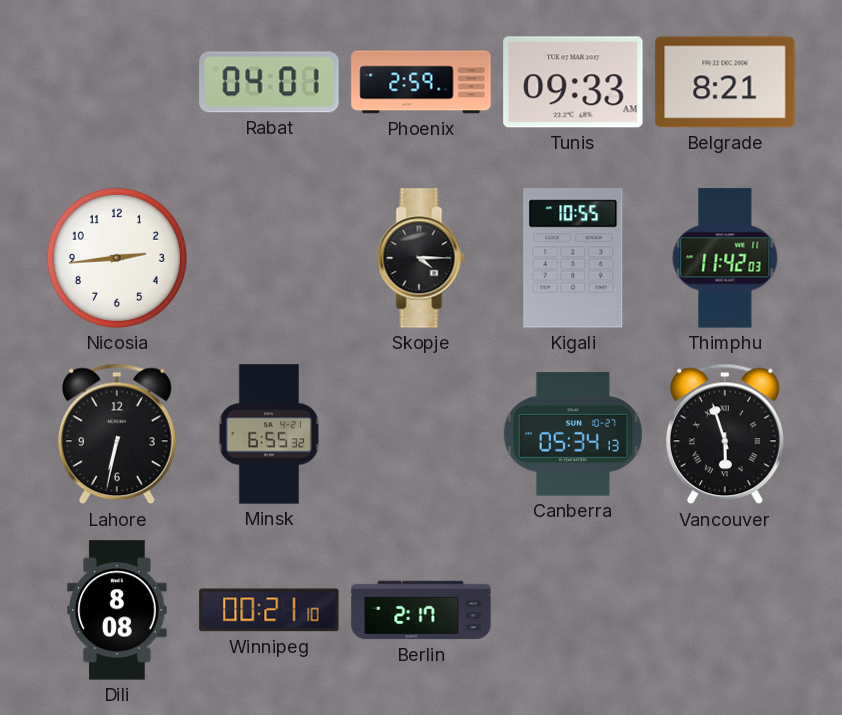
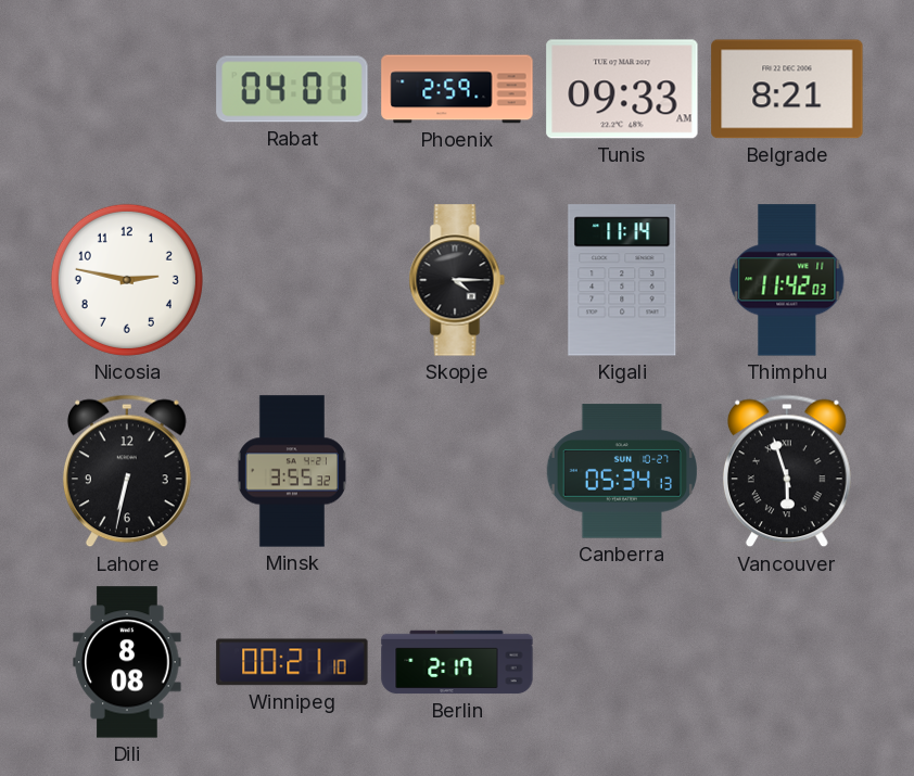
Nicosia: 2:44 -> 2:47 (127, 280)
Kigali: 10:55 -> 11:14 (622, 280)
Minsk: 6:55 -> 3:55 (292, 471)
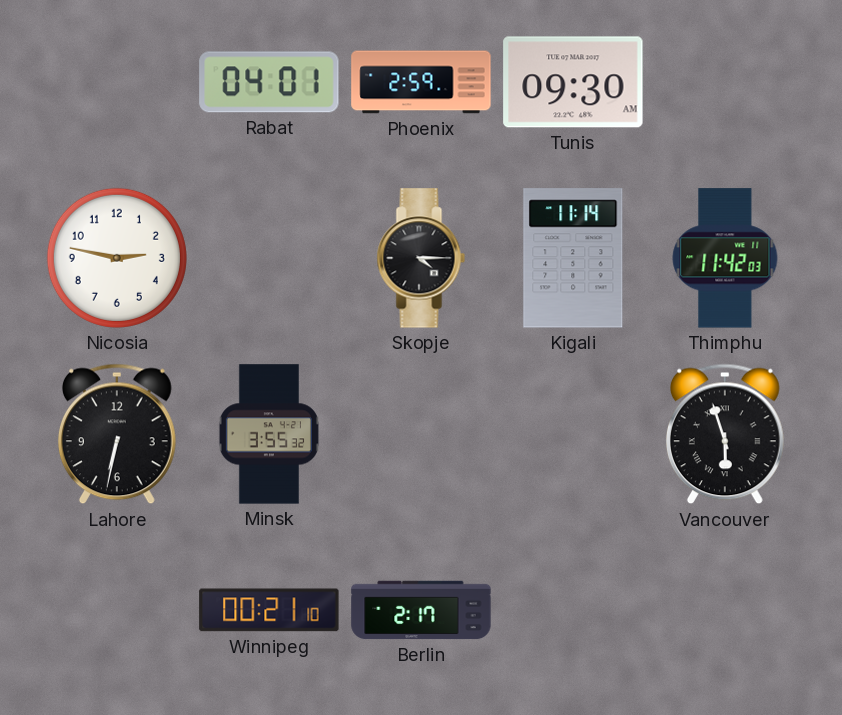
Tunis: 09:33 -> 09:30 (573, 82)
Belgrade: 8:21 -> none (787, 89)
Canberra: 05:34 -> none (621, 471)
Dili: 8:08 -> none (127, 662)
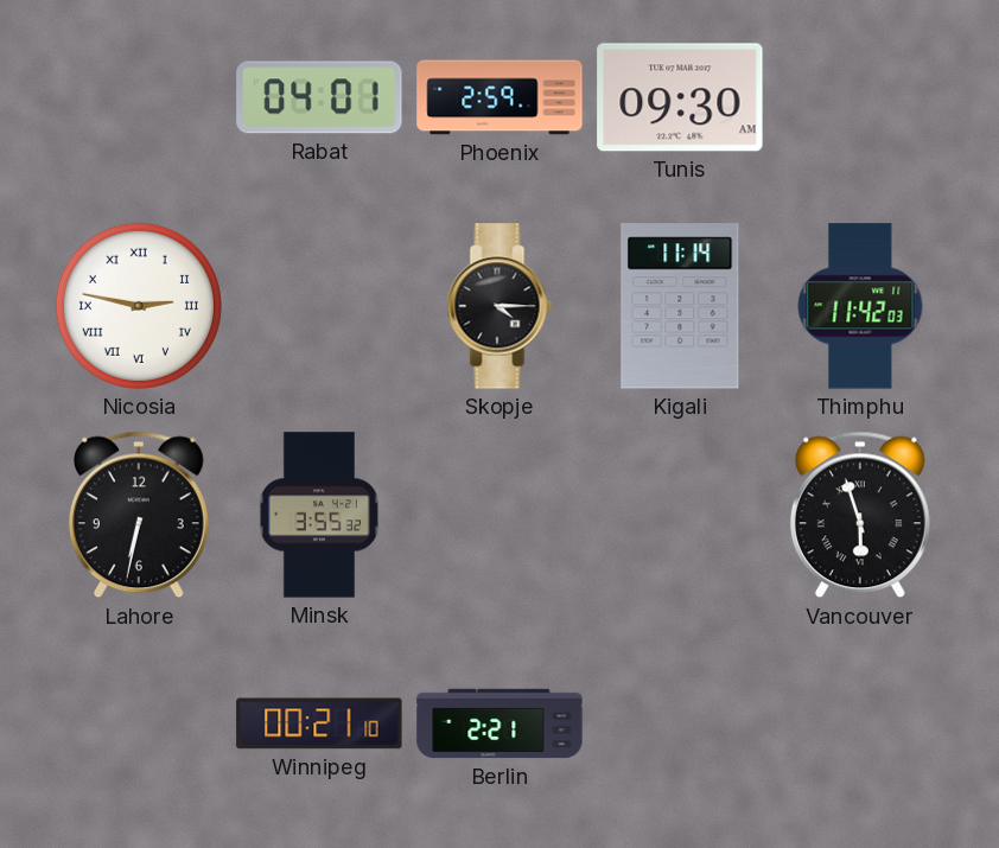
Nicosia numerals: Arabic -> Roman (139, 306)
Berlin: 2:17 -> 2:21 (499, 723)
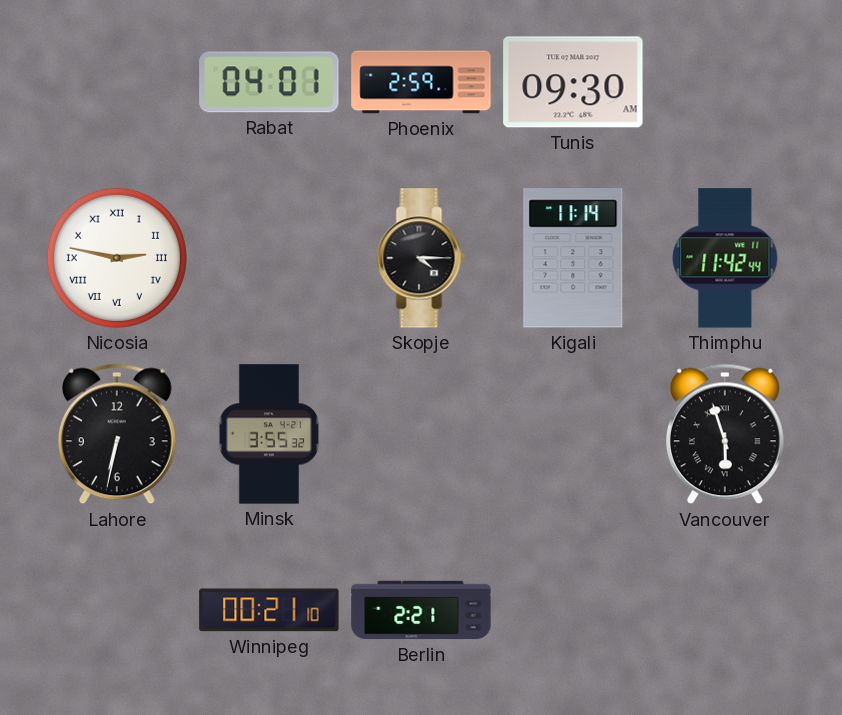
Thimphu: 11:42:03 -> 11:42:44 (725, 258)
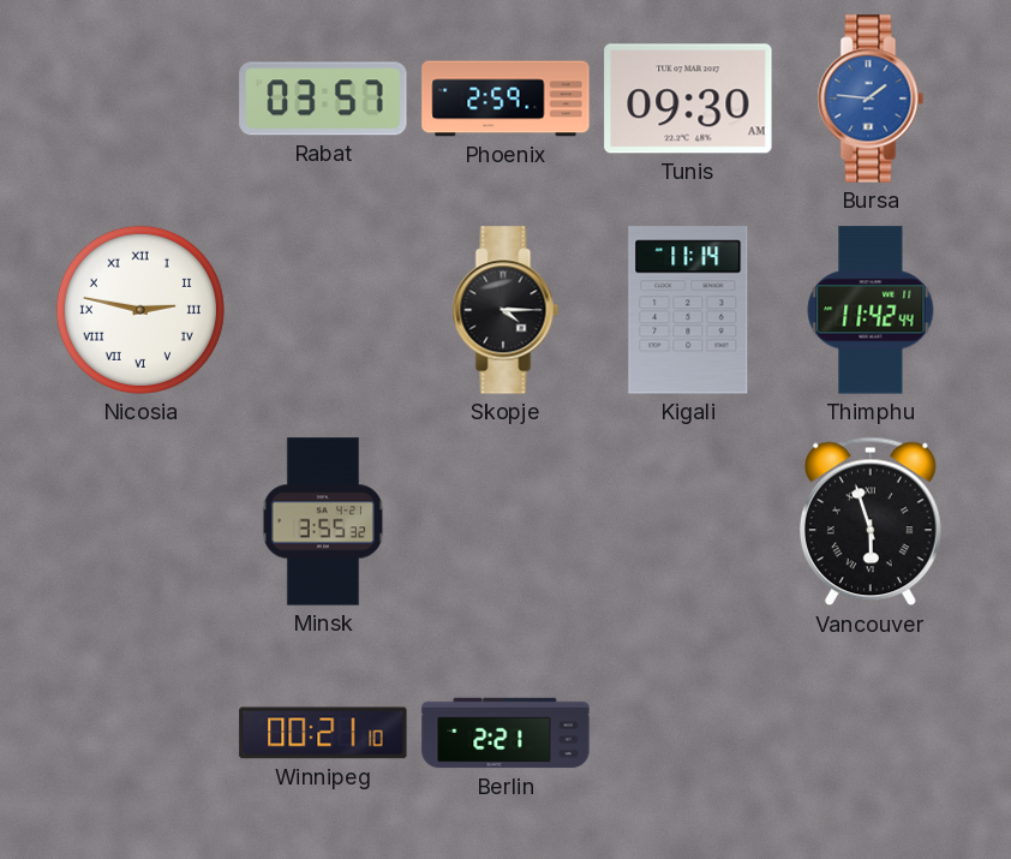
Rabat: 04:01 -> 03:57 (323, 99)
Bursa: none -> 1:46 (871, 99)
Lahore: 6:32 -> none (117, 434)
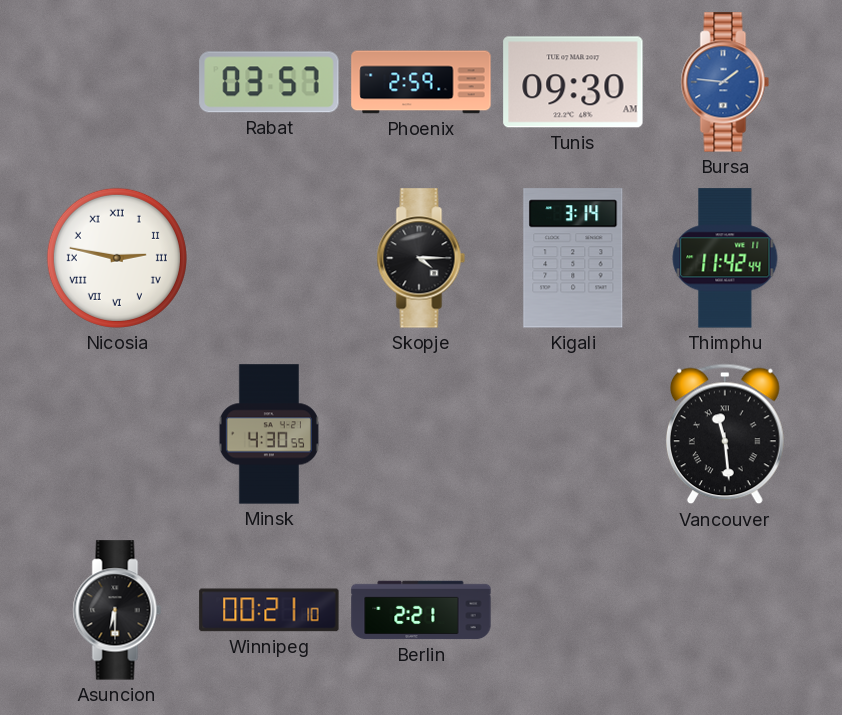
Kigali: 11:14 -> 3:14 (573, 258)
Minsk: 3:55 -> 4:30 (269, 434)
Vancouver: 5:57 -> 11:29 (725, 434)
Asuncion: none -> 6:30 (117, 610)
